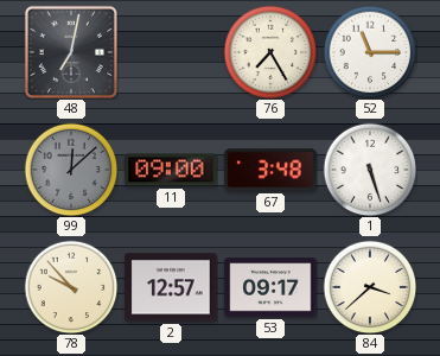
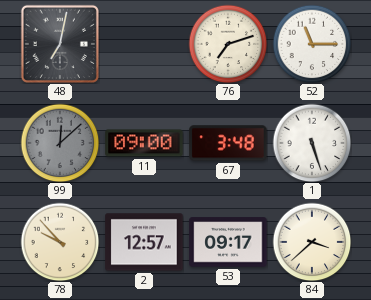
76: 7:25 -> 7:12 (228, 44)
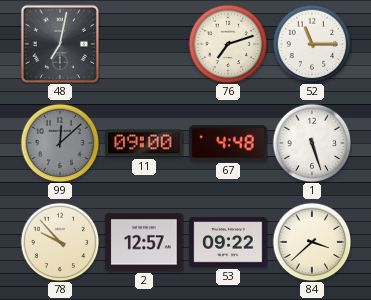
67: 3:48 -> 4:48 (228, 143)
53: 09:17 -> 09:22 (228, 242)
